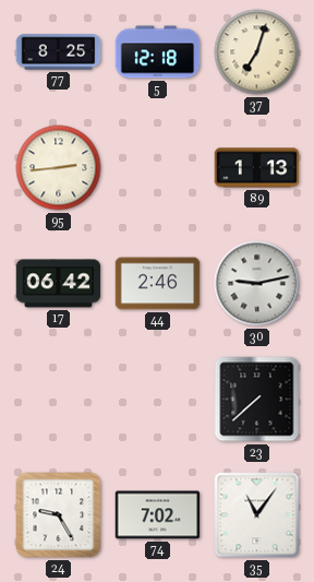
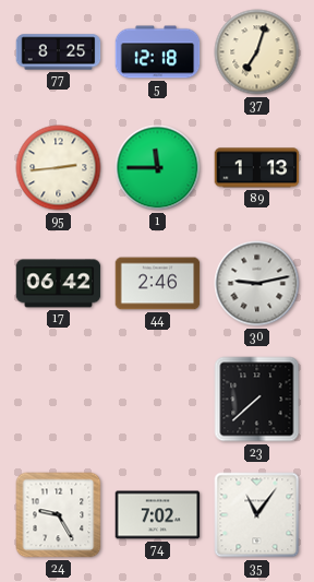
1: none -> 11:45 (158, 168)
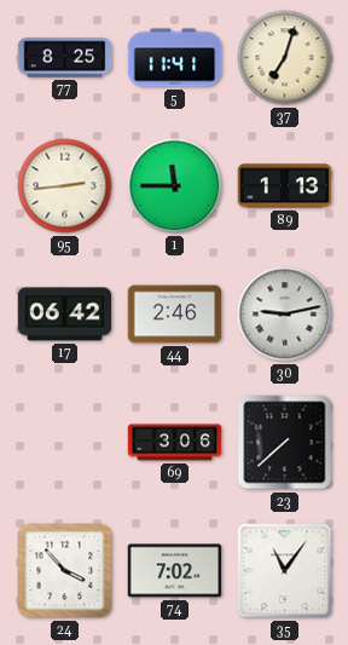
5: 12:18 -> 11:41 (175, 58)
69: none -> 3:06 (175, 443)
24: 9:25 -> 3:53 (65, 571)
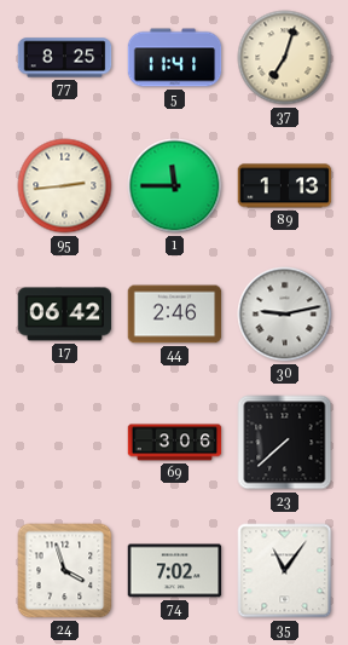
24: 3:53 -> 3:57 (65, 571)
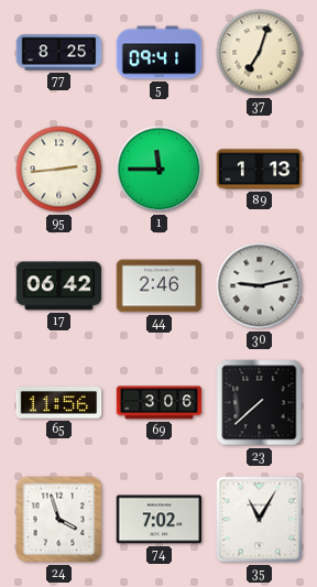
5: 11:41 -> 09:41 (160, 53)
65: none -> 11:56 (59, 403)
35: 11:06 -> 11:05 (260, 520)
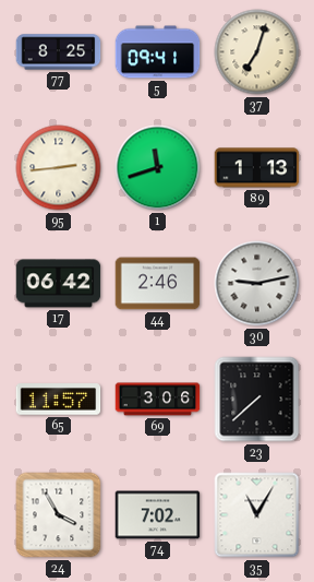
1: 11:45 -> 11:42 (158, 168)
65: 11:56 -> 11:57 (59, 400)
24: 3:57 -> 3:55 (59, 515)
